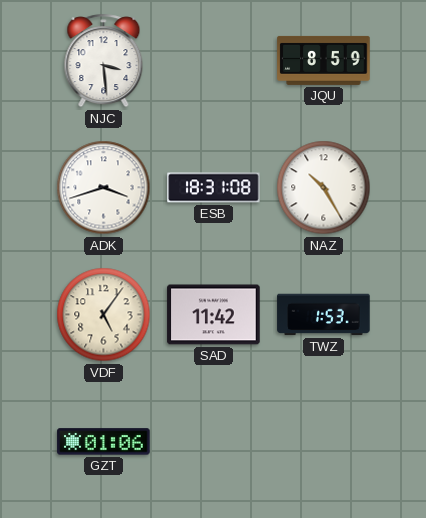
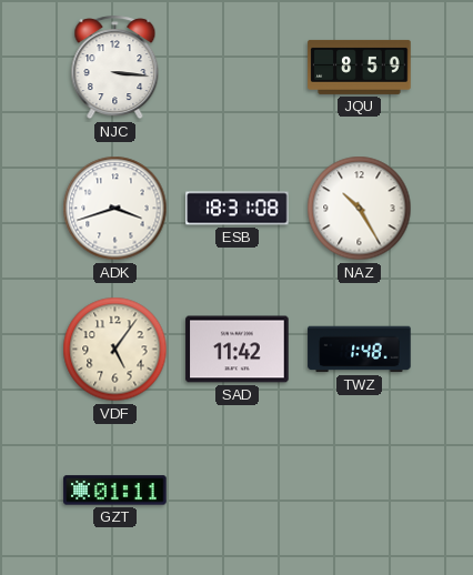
NJC: 3:29 -> 3:16 (115, 68)
TWZ: 1:53 -> 1:48 (360, 350)
GZT: 01:06 -> 01:11 (115, 491)
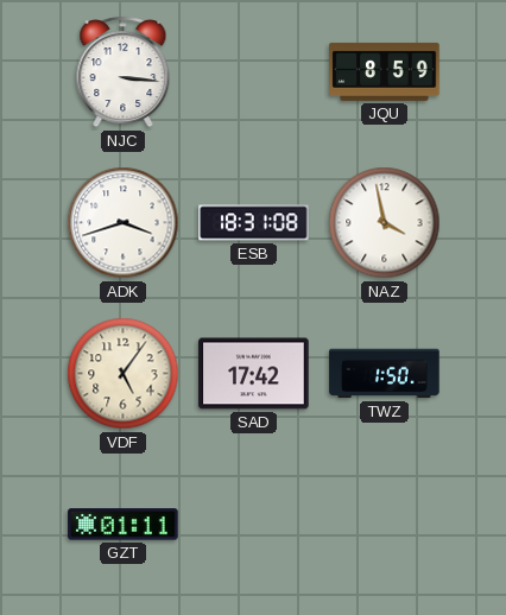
NAZ: 10:25 -> 3:58 (385, 223)
SAD: 11:42 -> 17:42 (254, 374)
TWZ: 1:48 -> 1:50 (385, 374)
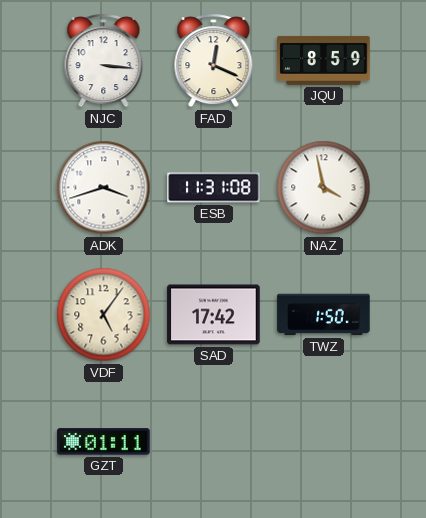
FAD: none -> 12:19 (214, 61)
ESB: 18:31 -> 11:31 (214, 188)
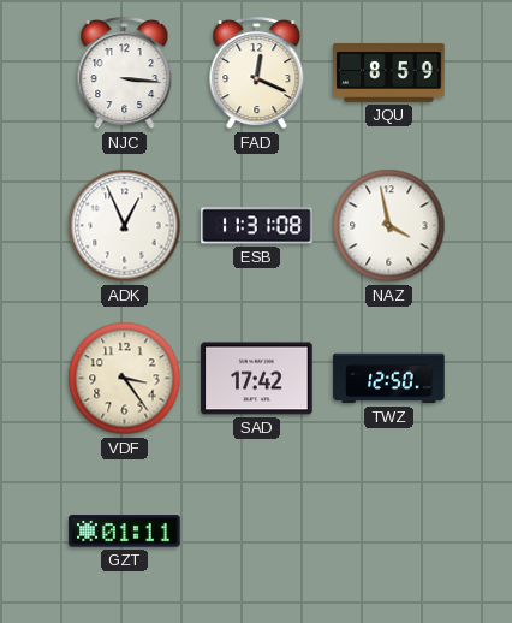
ADK: 3:42 -> 12:56 (125, 226)
VDF: 5:06 -> 3:24 (125, 379)
TWZ: 1:50 -> 12:50 (389, 379)
